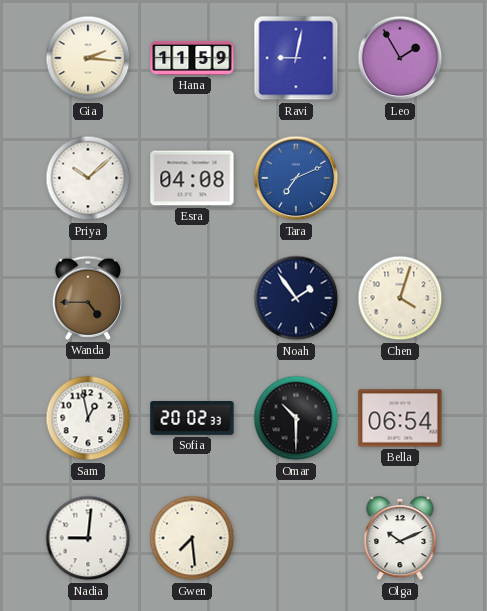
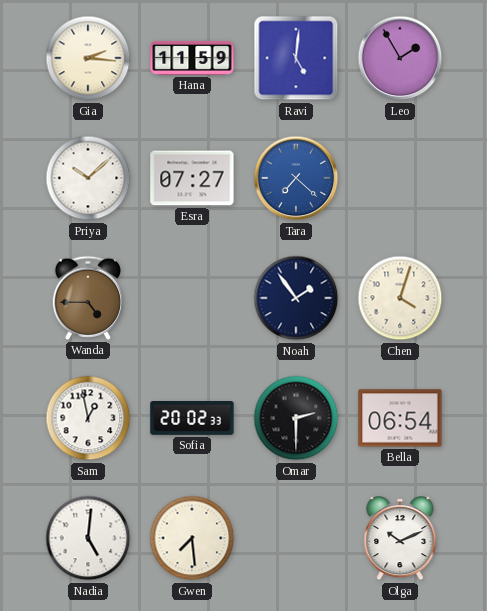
Ravi: 9:02 -> 5:01 (296, 58)
Esra: 04:08 -> 07:27 (192, 178)
Tara: 7:11 -> 7:22 (296, 178)
Omar: 10:30 -> 2:30 (296, 418)
Nadia: 9:01 -> 5:01 (88, 538)
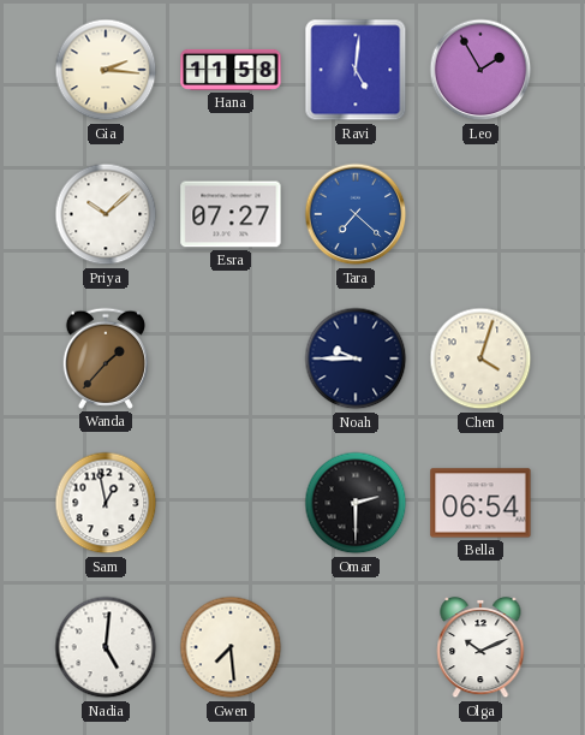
Hana: 11:59 -> 11:58 (231, 70)
Wanda: 4:45 -> 1:37 (106, 358)
Noah: 1:54 -> 9:45 (356, 358)
Sofia: 20:02 -> none (192, 419)
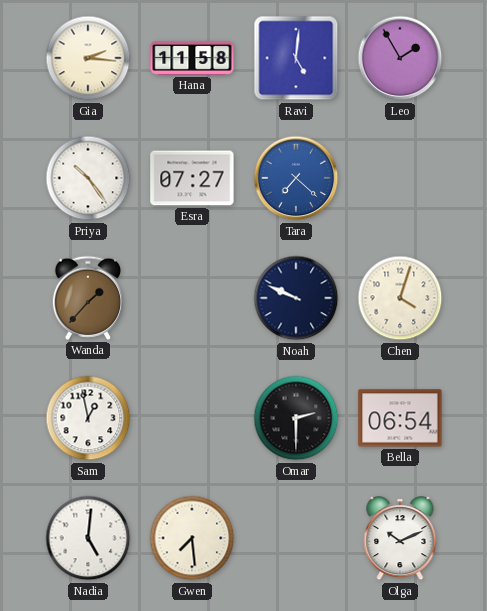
Priya: 10:08 -> 10:24 (88, 178)
Noah: 9:45 -> 9:49 (296, 298)
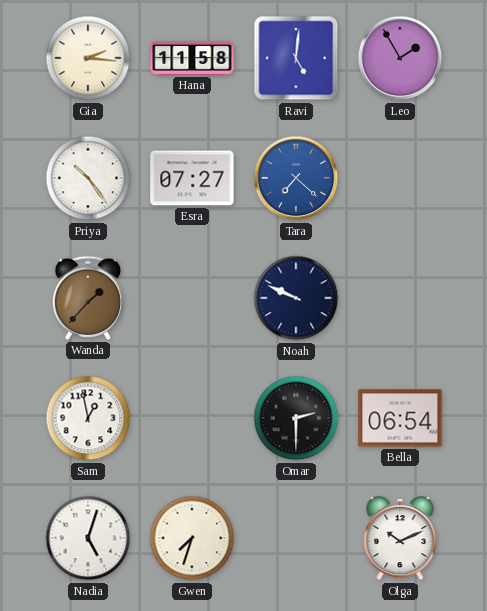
Chen: 4:03 -> none (400, 298)
Nadia: 5:01 -> 5:03 (88, 538)
Gwen: 7:29 -> 7:33 (192, 538)
